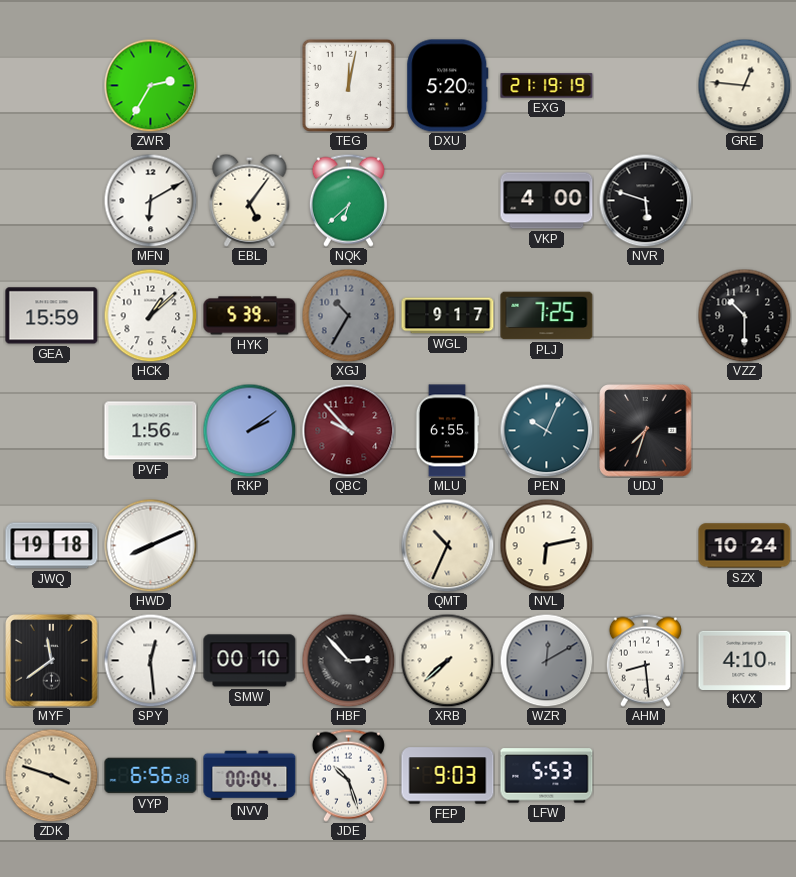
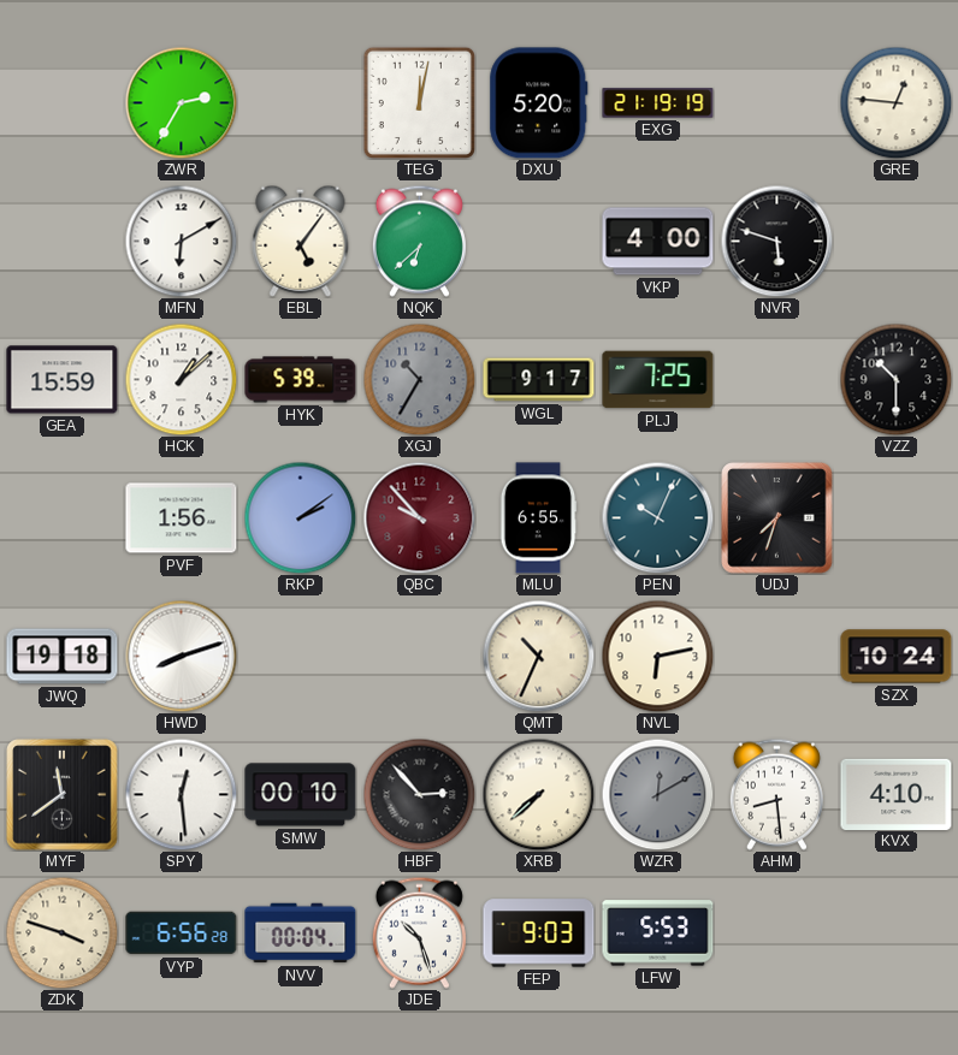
HWD: 8:11 -> 8:12 (181, 656)
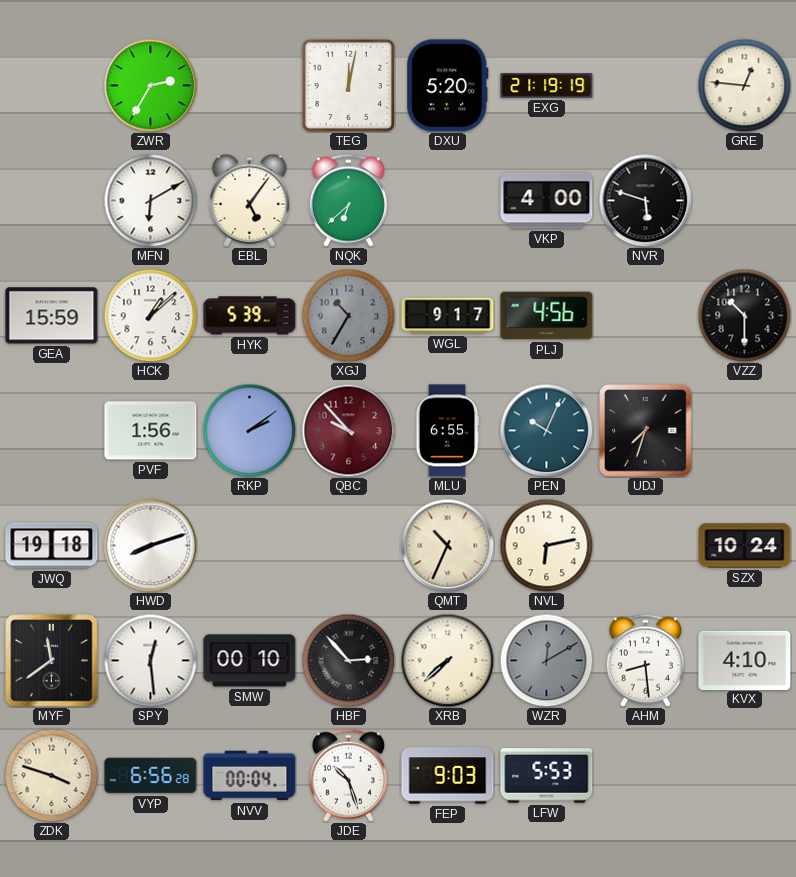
PLJ: 7:25 -> 4:56 (547, 316)
